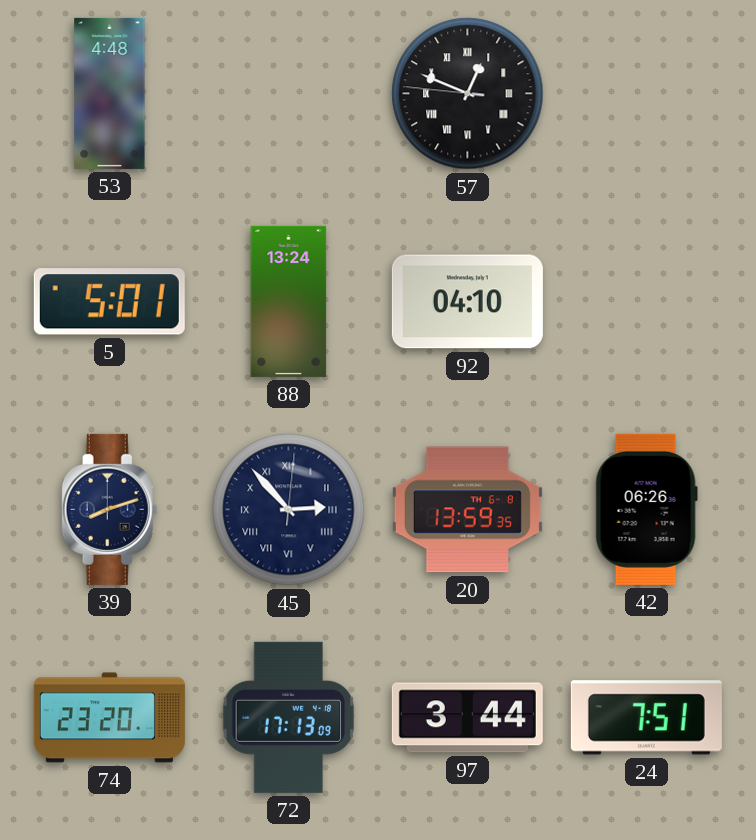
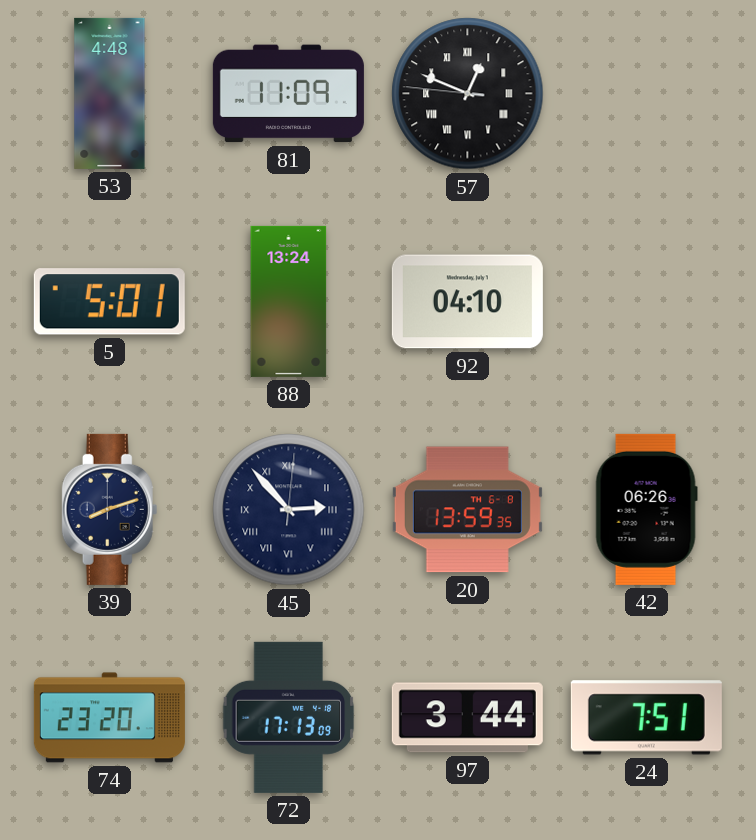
81: none -> 11:09 (288, 94)
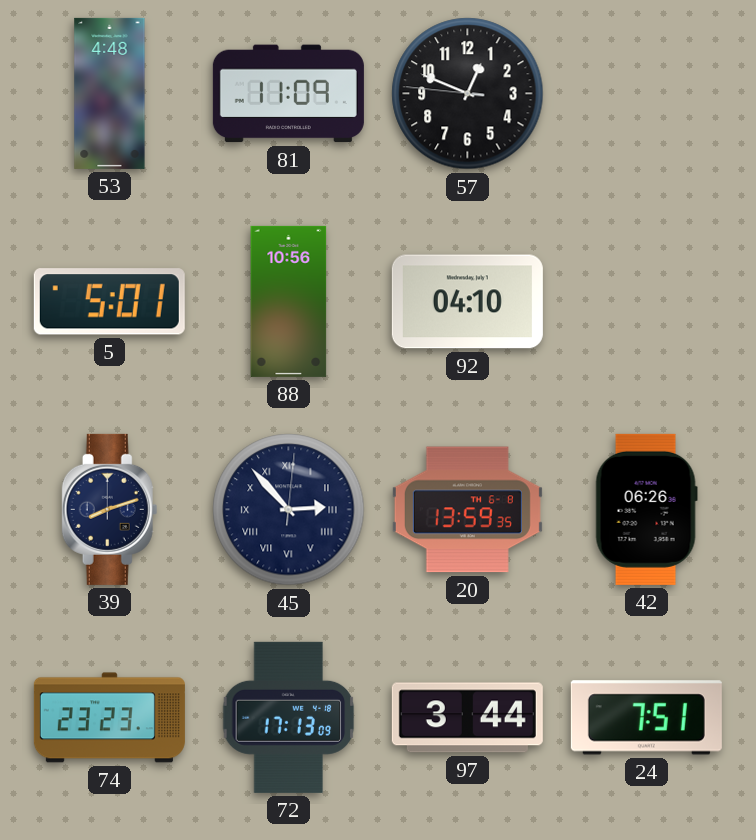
57 numerals: Roman -> Arabic (468, 94)
88: 13:24 -> 10:56 (289, 301)
74: 23:20 -> 23:23 (109, 718)
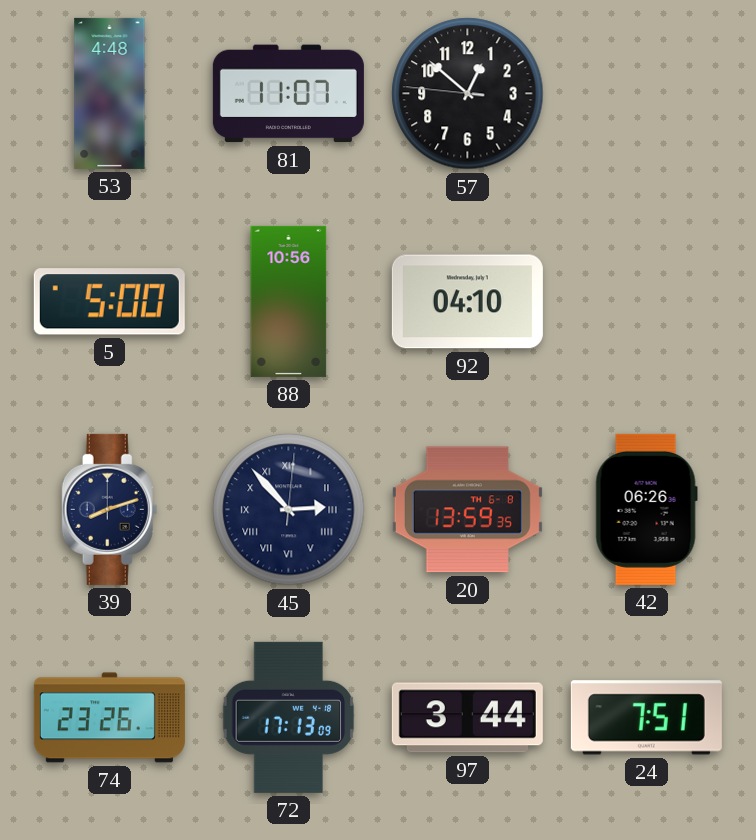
81: 11:09 -> 11:07 (288, 94)
57: 12:48 -> 12:51 (468, 94)
5: 5:01 -> 5:00 (109, 302)
74: 23:23 -> 23:26 (109, 718)
